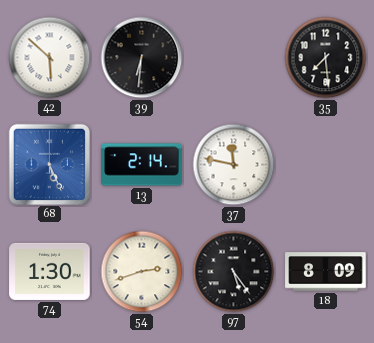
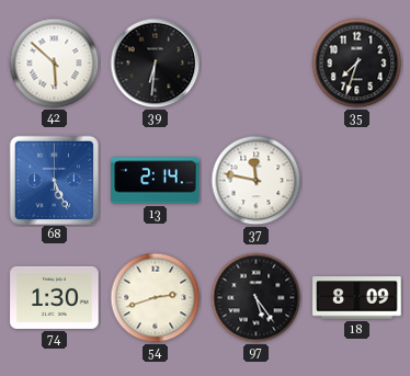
35: 7:29 -> 7:33 (357, 64)
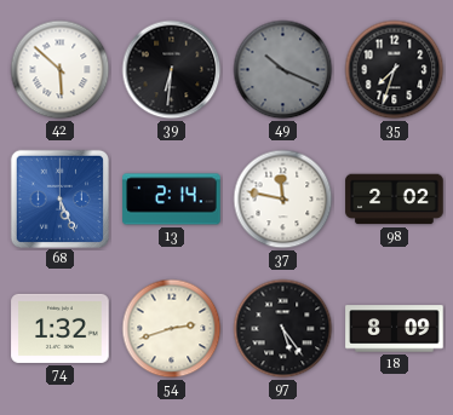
49: none -> 10:19 (283, 70)
98: none -> 2:02 (395, 200)
74: 1:30 -> 1:32 (61, 328)
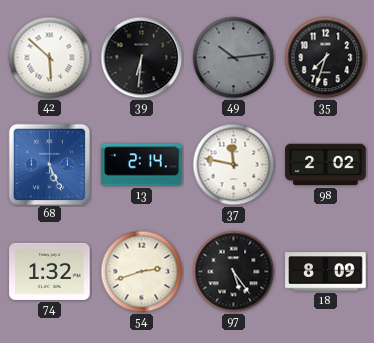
49: 10:19 -> 10:14 (234, 58)
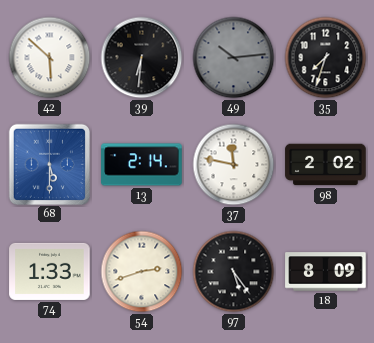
68: 5:26 -> 5:30 (49, 164)
74: 1:32 -> 1:33 (50, 271)
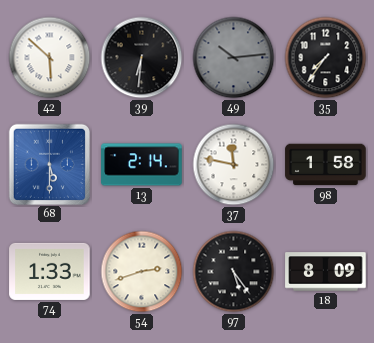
35: 7:33 -> 7:36 (326, 58)
98: 2:02 -> 1:58 (326, 165)
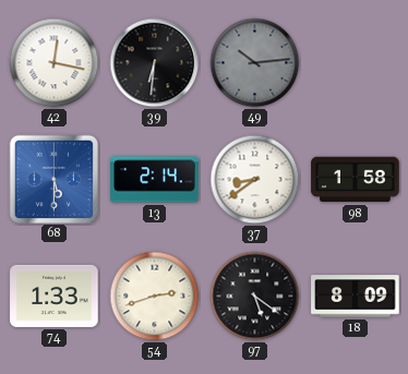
42: 5:52 -> 12:17 (55, 63)
35: 7:36 -> none (326, 58)
37: 11:47 -> 8:39 (255, 180)
97: 5:24 -> 5:21 (255, 297)
